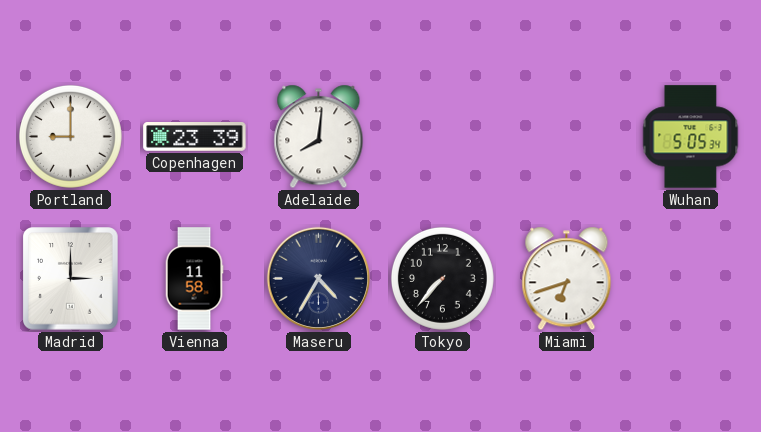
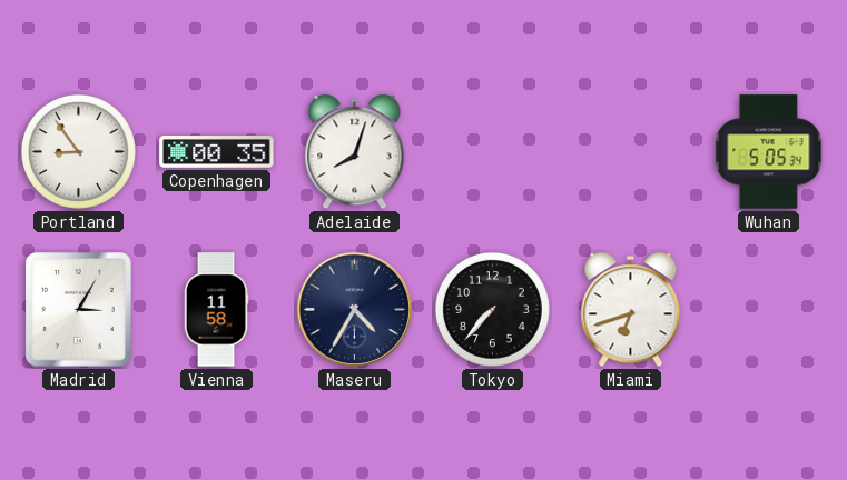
Portland: 9:00 -> 8:54 (78, 151)
Copenhagen: 23:39 -> 00:35 (217, 152)
Adelaide: 8:01 -> 8:03 (355, 152)
Madrid: 3:00 -> 3:05 (79, 310)
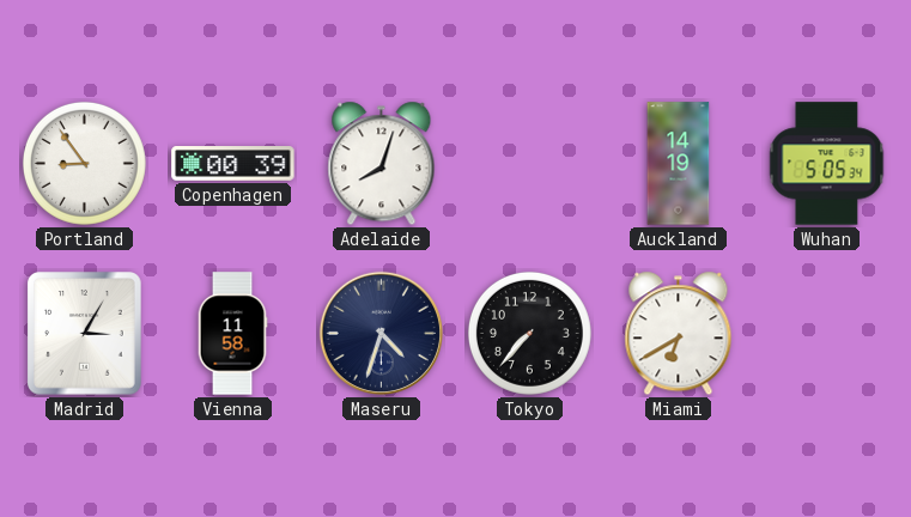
Copenhagen: 00:35 -> 00:39 (233, 164)
Auckland: none -> 14:19 (679, 164)
Maseru: 4:35 -> 4:33 (381, 333)
Miami: 6:42 -> 6:40 (679, 334)
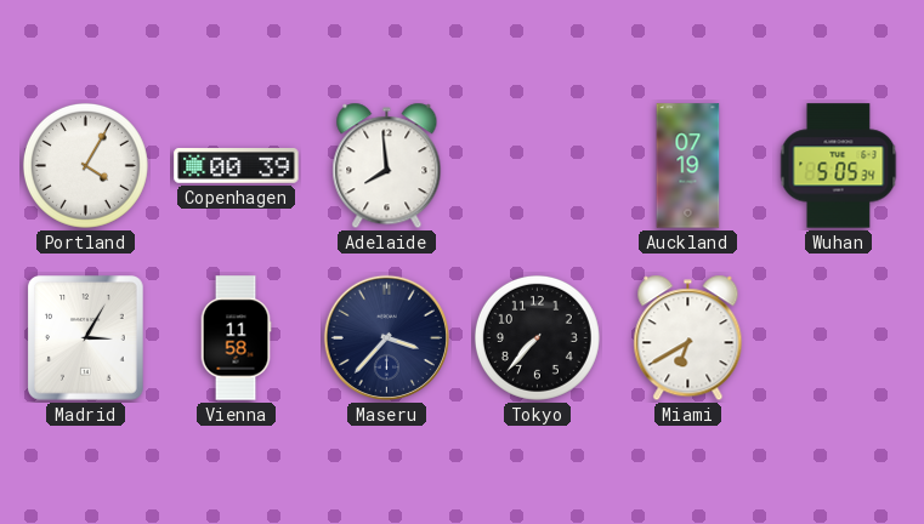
Portland: 8:54 -> 4:05 (85, 165)
Adelaide: 8:03 -> 7:59 (387, 166)
Auckland: 14:19 -> 07:19 (688, 166)
Maseru: 4:33 -> 3:37 (386, 337)
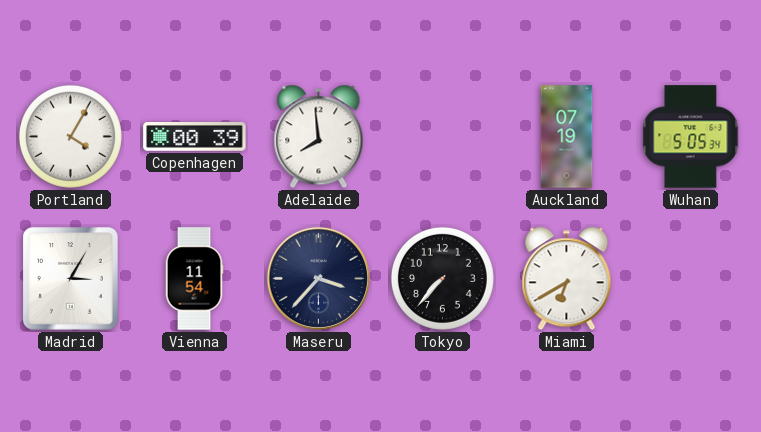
Vienna: 11:58 -> 11:54 (194, 279)
